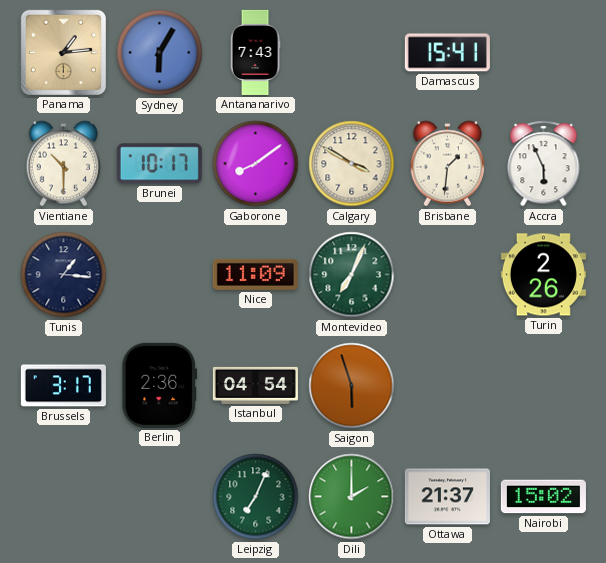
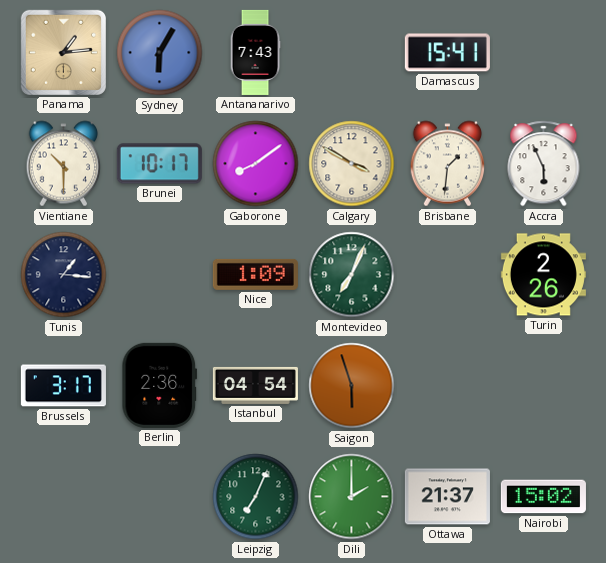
Nice: 11:09 -> 1:09 (255, 274)
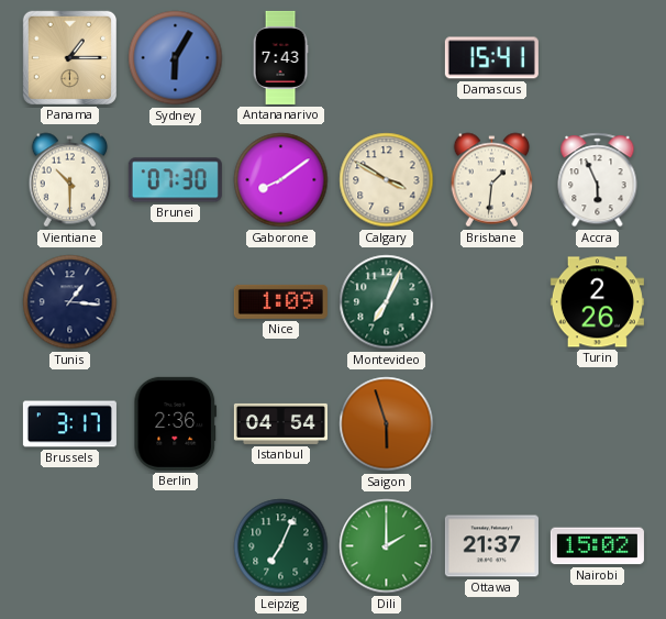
Panama: 1:14 -> 1:15 (69, 57)
Brunei: 10:17 -> 07:30 (175, 180)
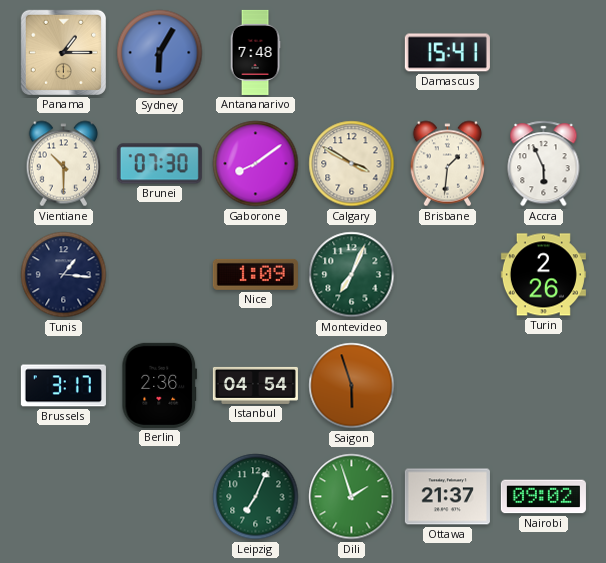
Antananarivo: 7:43 -> 7:48 (255, 52)
Dili: 2:00 -> 1:57 (352, 497)
Nairobi: 15:02 -> 09:02 (543, 497)
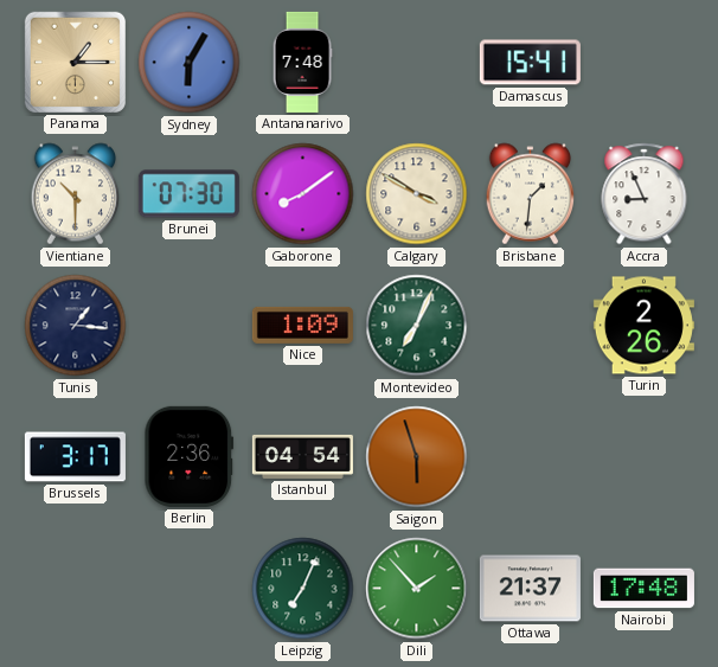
Accra: 5:56 -> 8:56 (645, 194)
Dili: 1:57 -> 1:53 (417, 589)
Nairobi: 09:02 -> 17:48 (643, 589)
